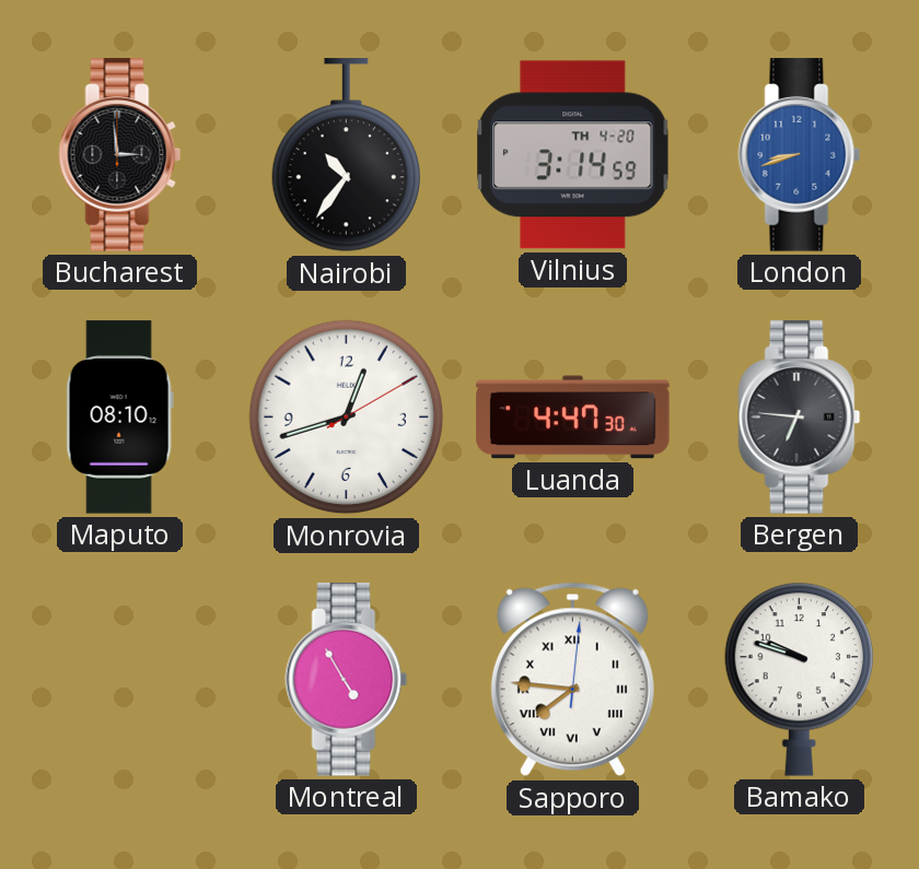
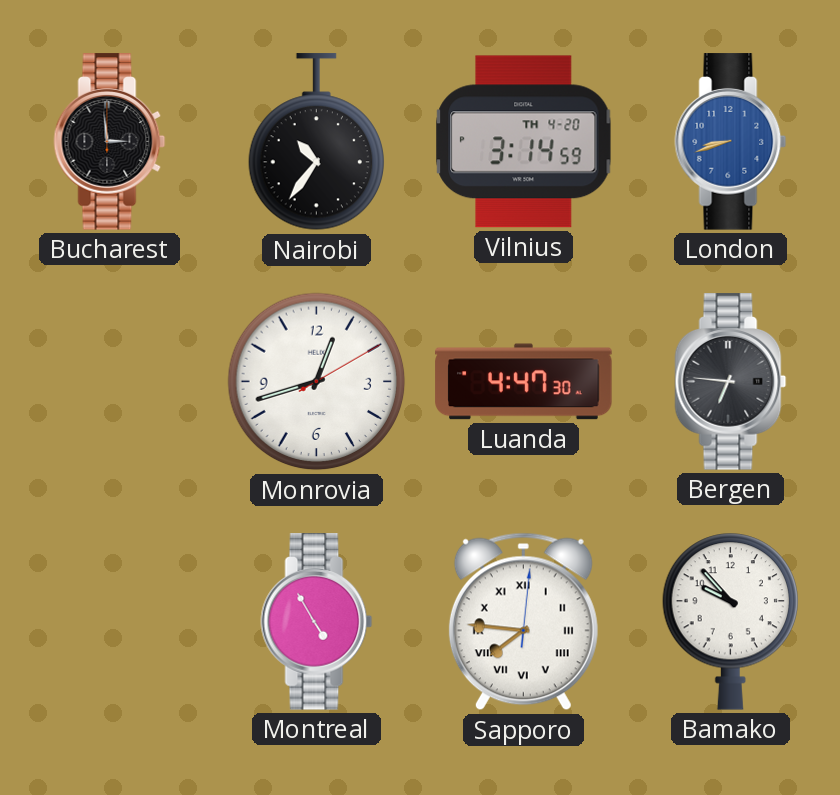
Maputo: 08:10 -> none (119, 418)
Bamako: 9:48 -> 9:53 (730, 621)
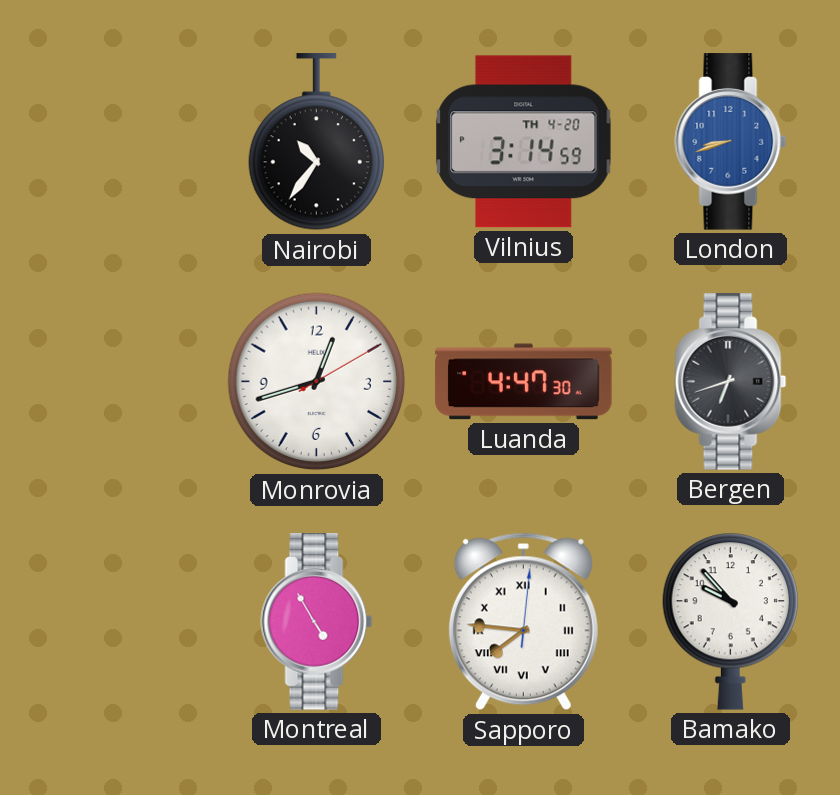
Bucharest: 2:59 -> none (110, 142)
Bergen: 6:46 -> 6:42 (731, 382)
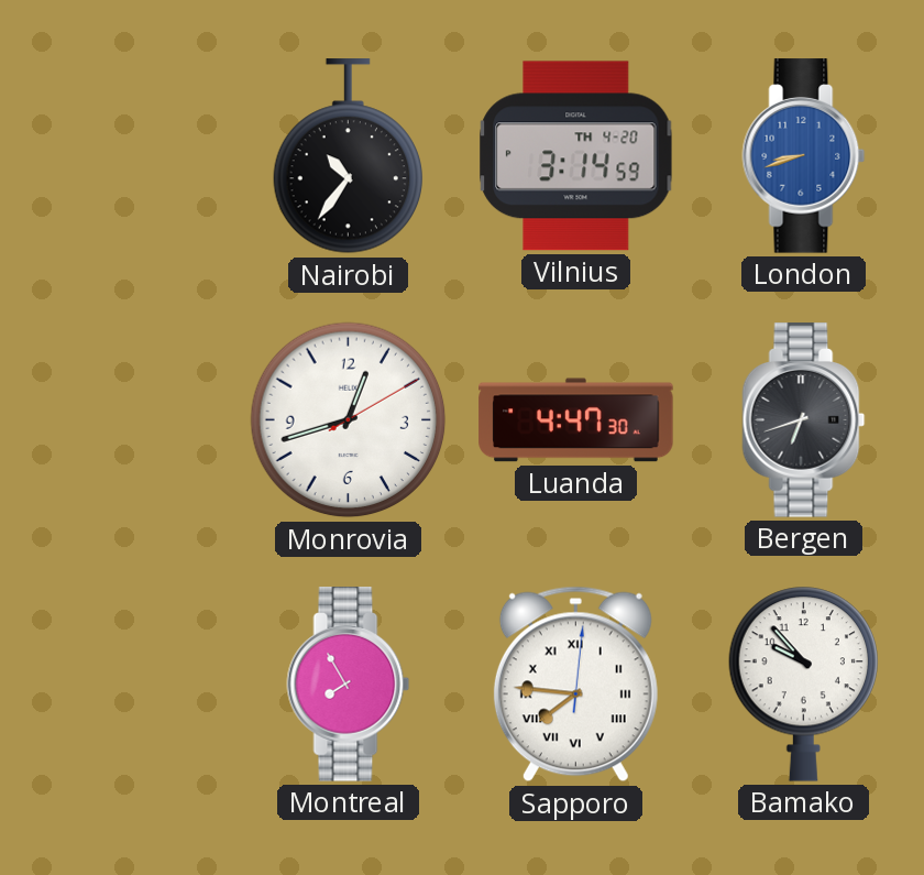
Montreal: 4:55 -> 7:55 (349, 685)
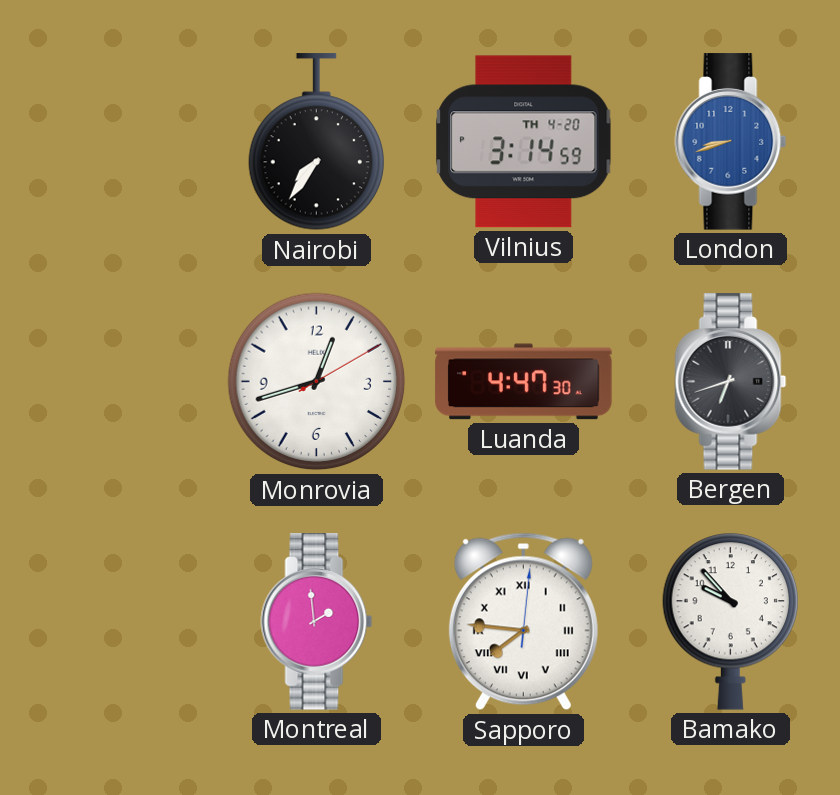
Nairobi: 10:36 -> 7:36 (316, 142)
Montreal: 7:55 -> 1:59 (317, 622)
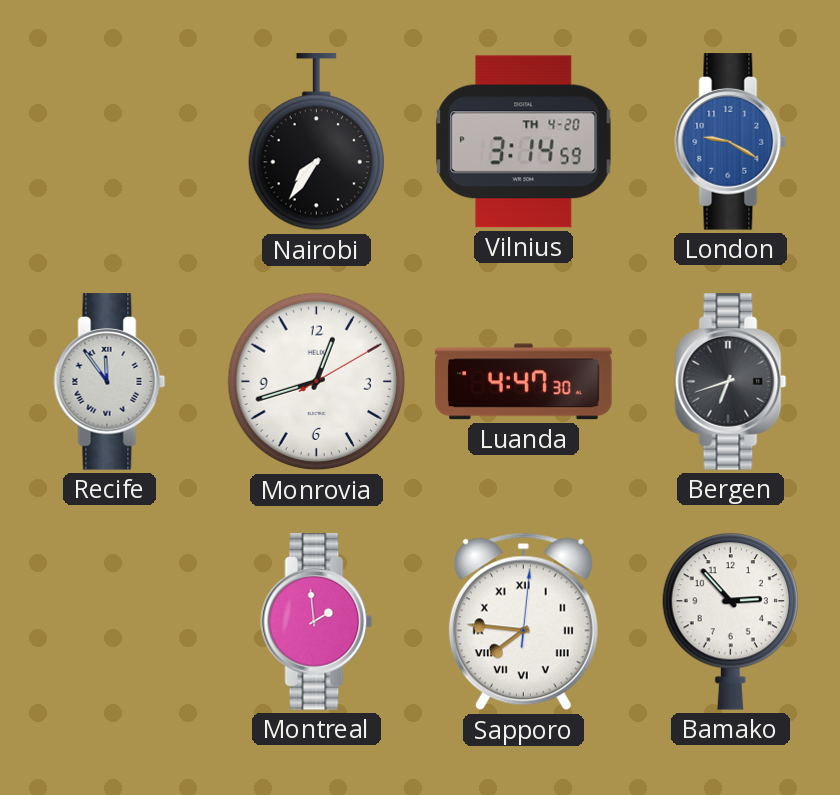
London: 8:42 -> 9:20 (731, 142)
Recife: none -> 11:54 (110, 382)
Bamako: 9:53 -> 2:53 (730, 621)
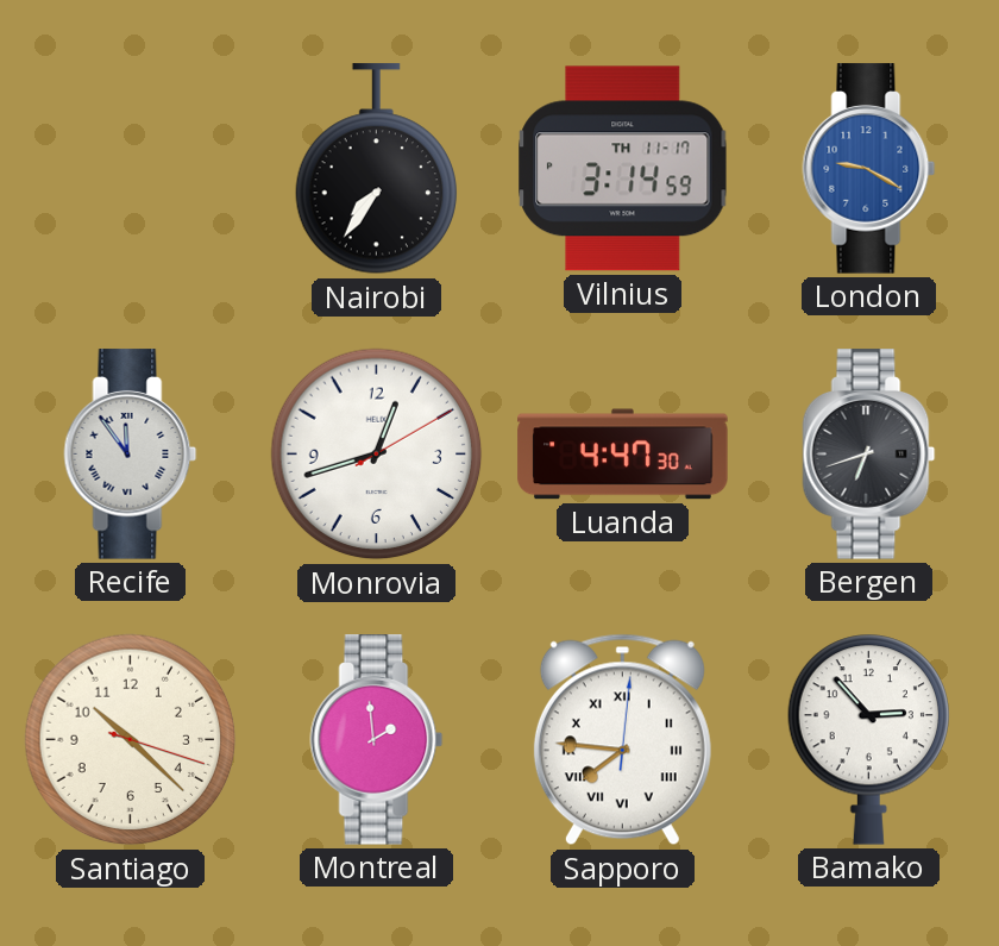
Vilnius date: TH 4-20 -> TH 11-17 (623, 169)
Santiago: none -> 10:22 (131, 740)
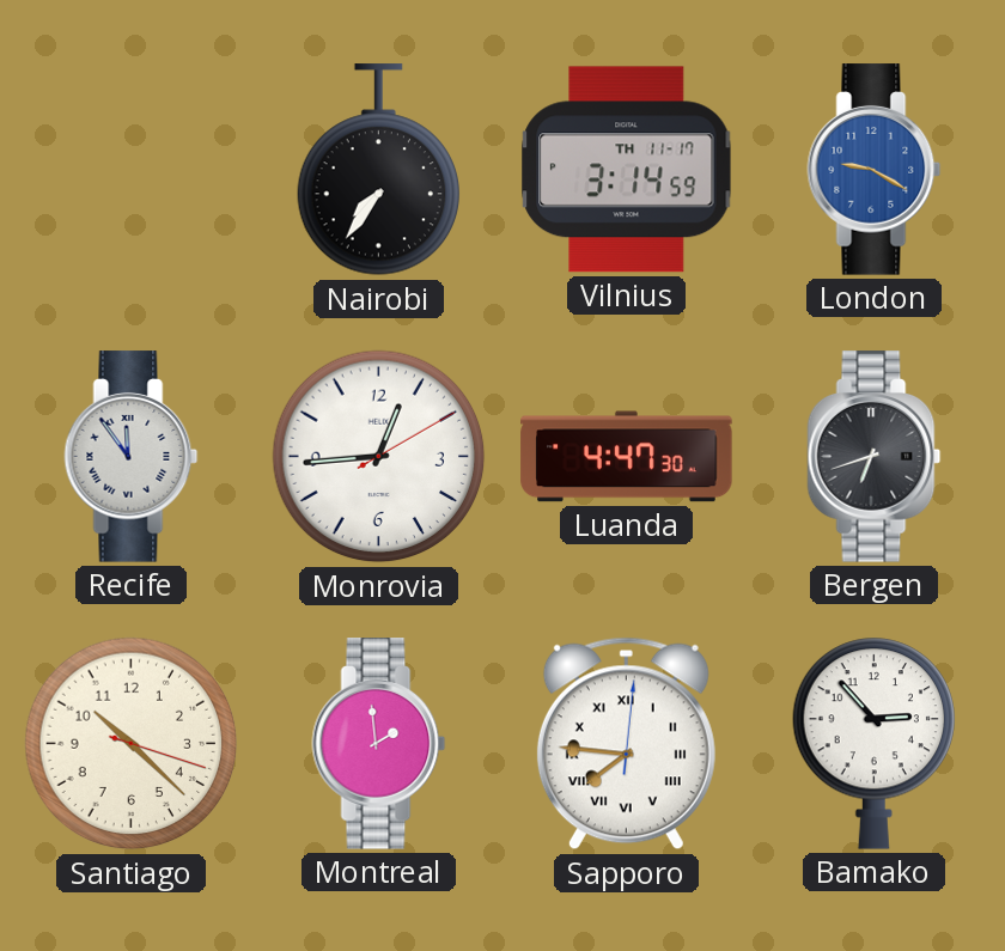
Monrovia: 12:42 -> 12:44 (379, 457)
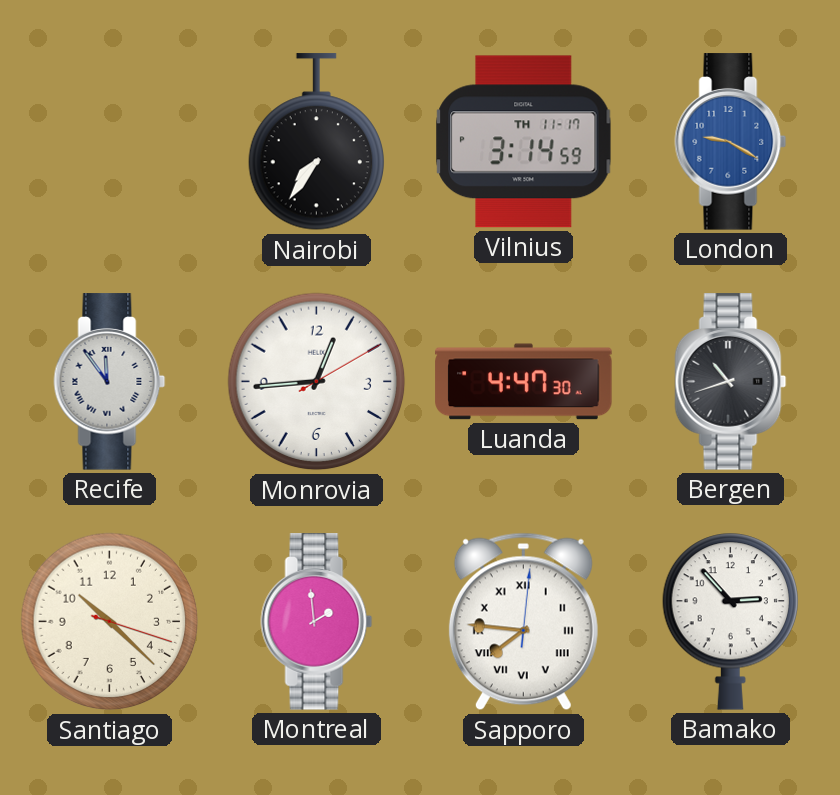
Bergen: 6:42 -> 10:42 (731, 382)
